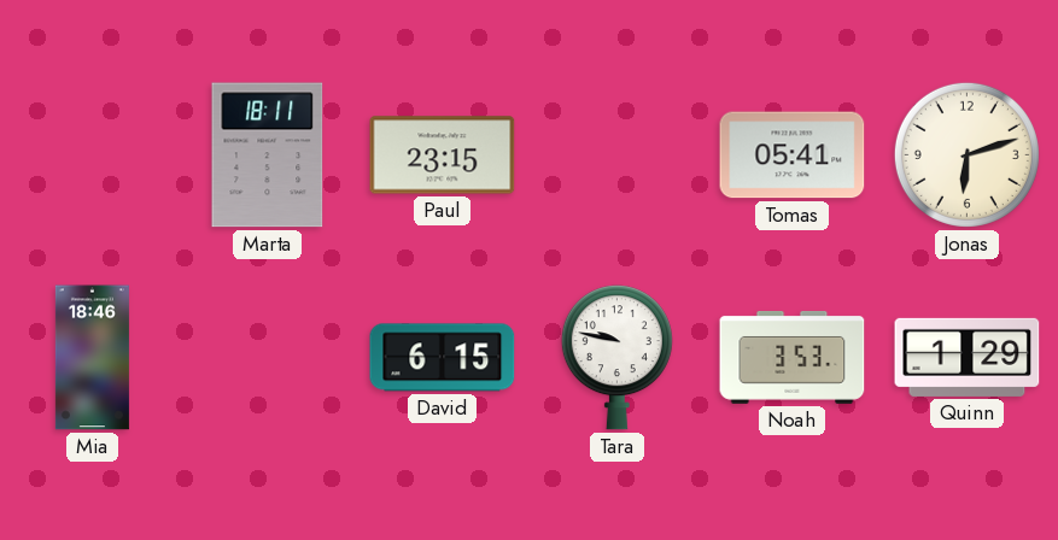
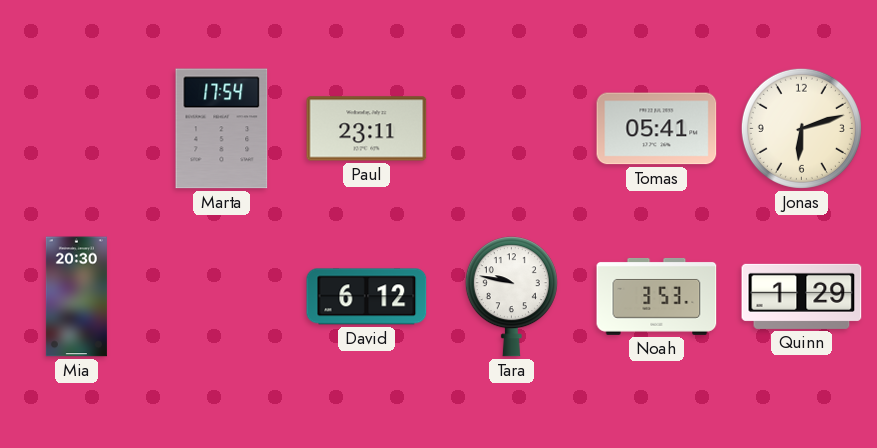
Marta: 18:11 -> 17:54 (222, 129)
Paul: 23:15 -> 23:11 (367, 129)
Mia: 18:46 -> 20:30 (76, 297)
David: 6:15 -> 6:12 (367, 297)
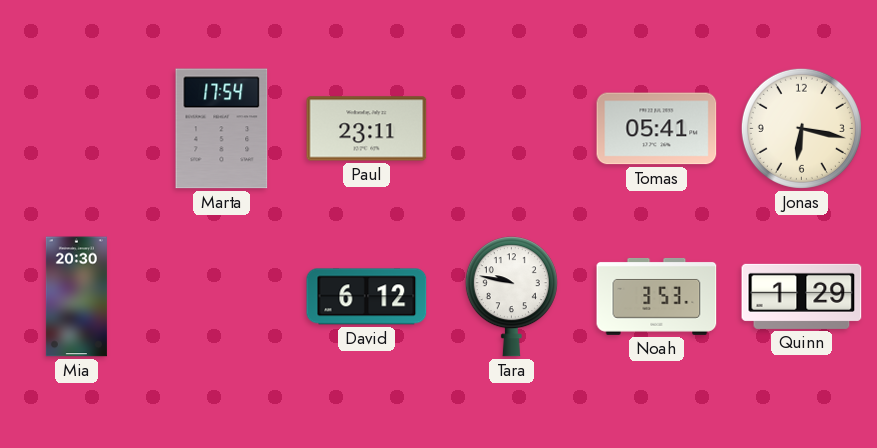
Jonas: 6:12 -> 6:17 (801, 128)
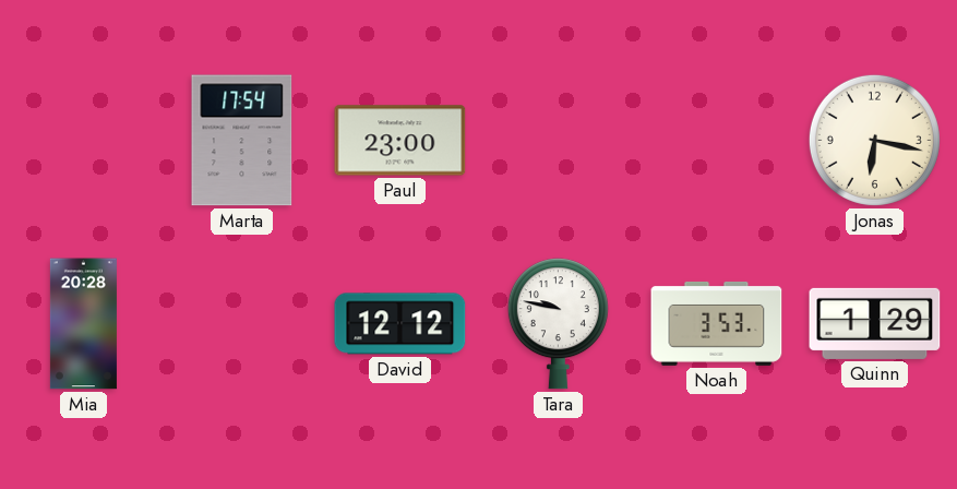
Paul: 23:11 -> 23:00 (400, 141)
Tomas: 05:41 -> none (657, 129)
Mia: 20:30 -> 20:28 (83, 324)
David: 6:12 -> 12:12 (400, 324)
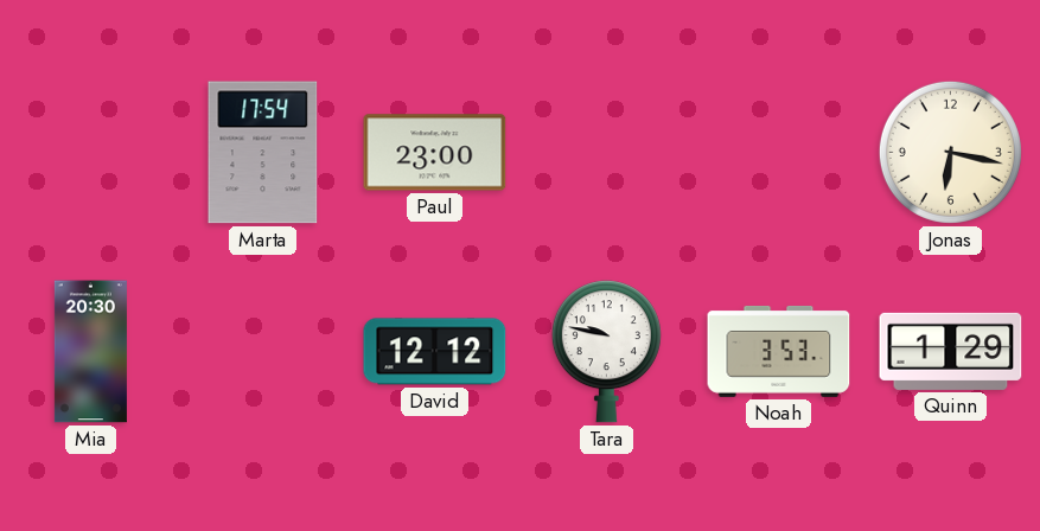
Mia: 20:28 -> 20:30 (90, 352)
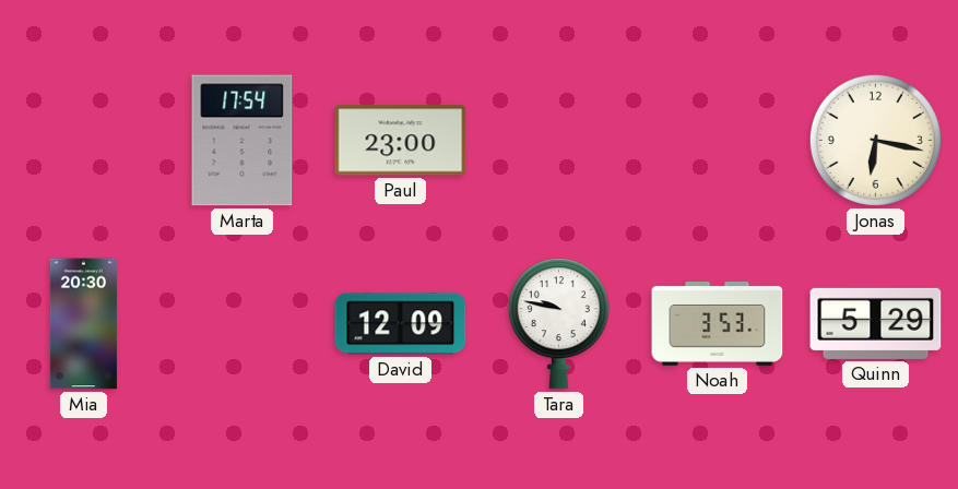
David: 12:12 -> 12:09 (401, 324)
Quinn: 1:29 -> 5:29 (876, 323)
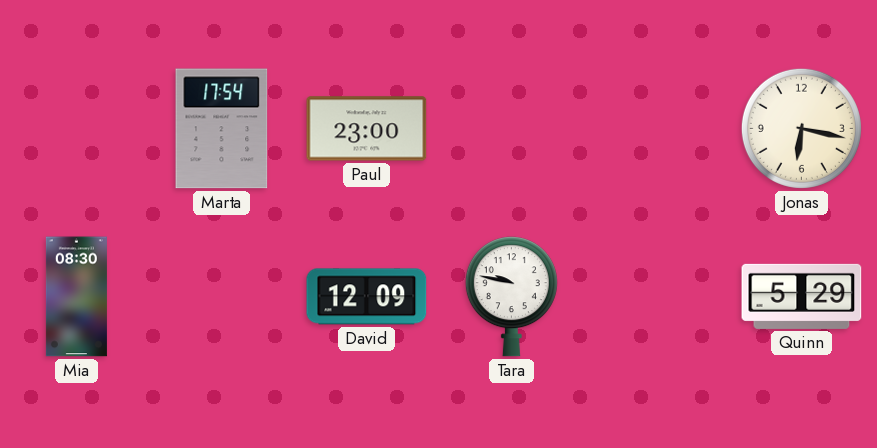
Mia: 20:30 -> 08:30 (76, 297)
Noah: 3:53 -> none (718, 323)
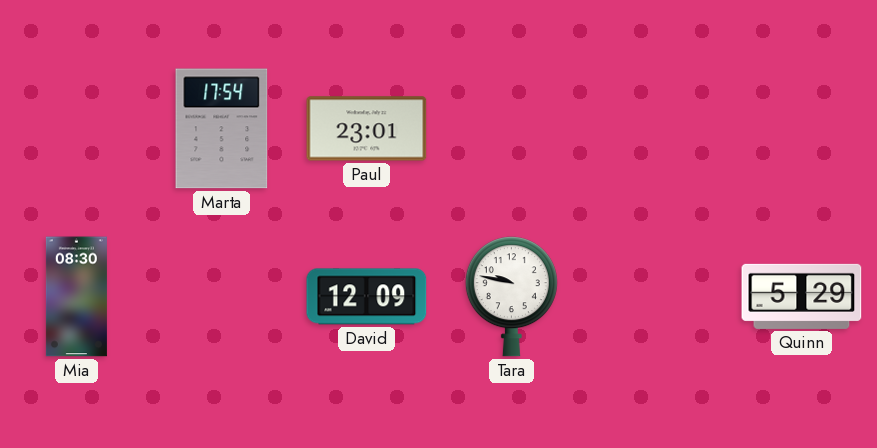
Paul: 23:00 -> 23:01 (367, 129)
Jonas: 6:17 -> none (801, 128)
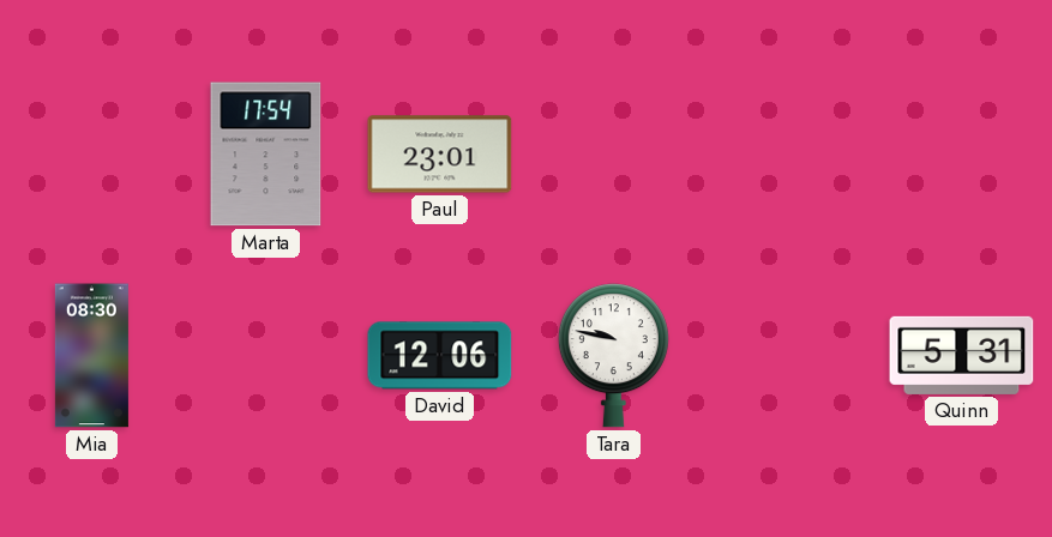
David: 12:09 -> 12:06 (440, 356)
Quinn: 5:29 -> 5:31 (962, 355)
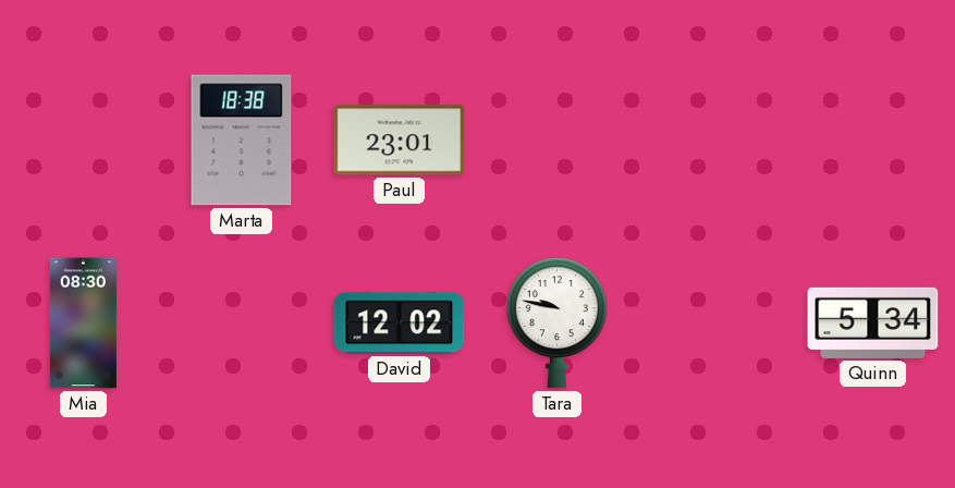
Marta: 17:54 -> 18:38 (242, 141)
David: 12:06 -> 12:02 (400, 324)
Quinn: 5:31 -> 5:34 (873, 322)
